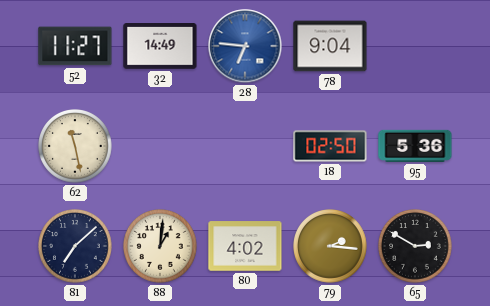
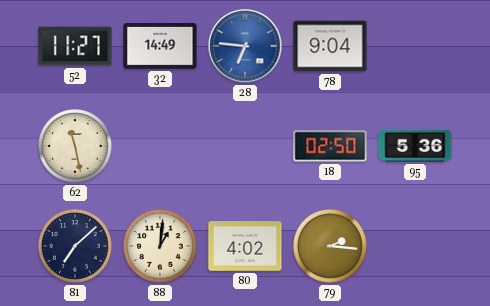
65: 2:50 -> none (415, 246)
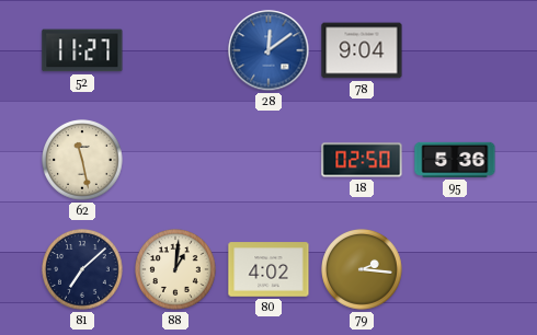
32: 14:49 -> none (160, 47)
28: 6:46 -> 12:09 (268, 50)
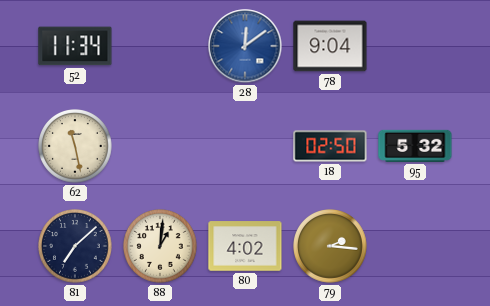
52: 11:27 -> 11:34 (75, 46)
95: 5:36 -> 5:32 (415, 146)
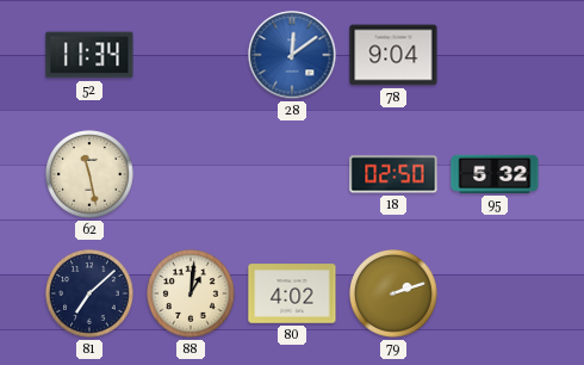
79: 2:16 -> 2:12 (393, 293)
